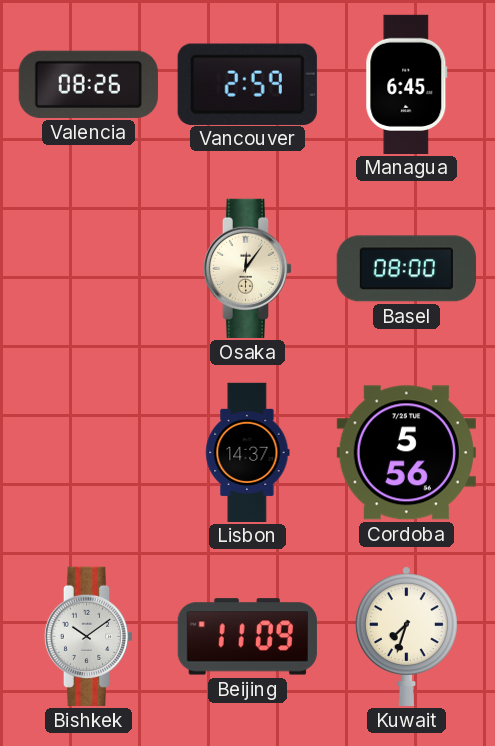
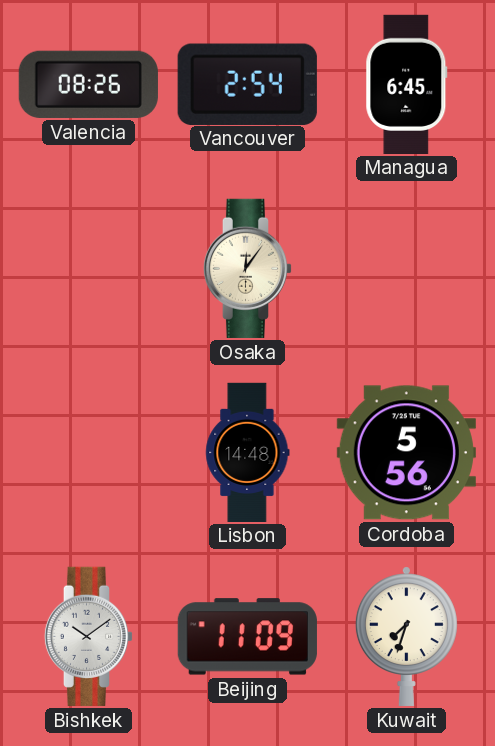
Vancouver: 2:59 -> 2:54 (247, 84)
Basel: 08:00 -> none (406, 269)
Lisbon: 14:37 -> 14:48 (248, 452)
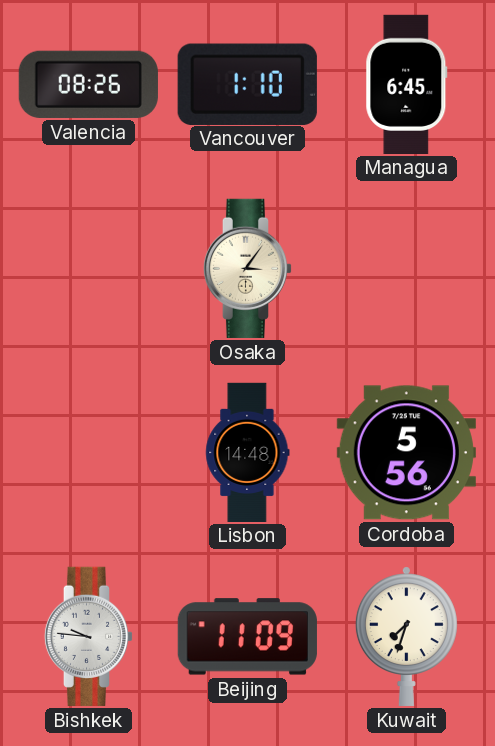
Vancouver: 2:54 -> 1:10 (247, 84)
Osaka: 12:06 -> 3:06 (248, 268)
Bishkek: 10:09 -> 9:46 (89, 636)
